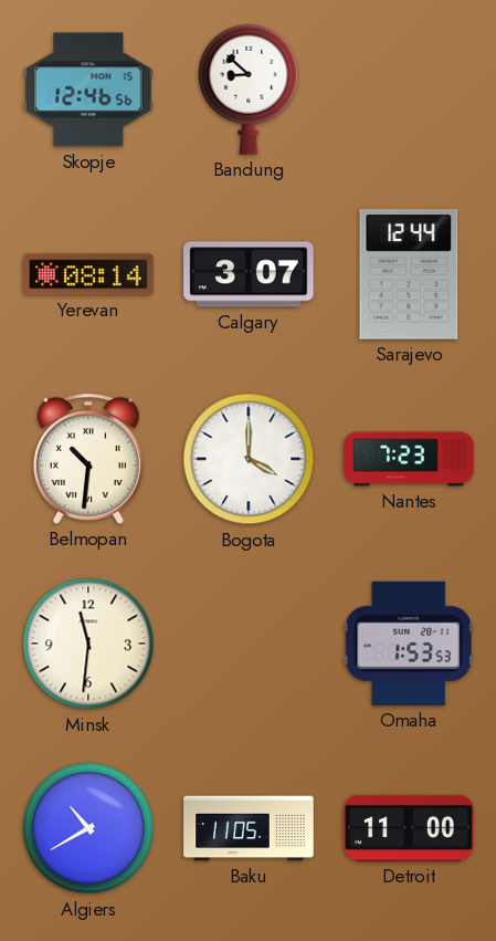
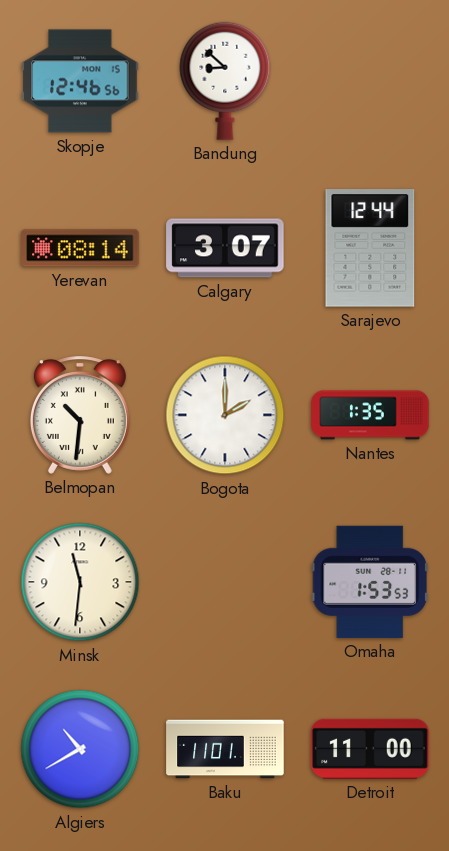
Bogota: 4:00 -> 2:00 (225, 415)
Nantes: 7:23 -> 1:35 (370, 415)
Baku: 11:05 -> 11:01 (225, 749)
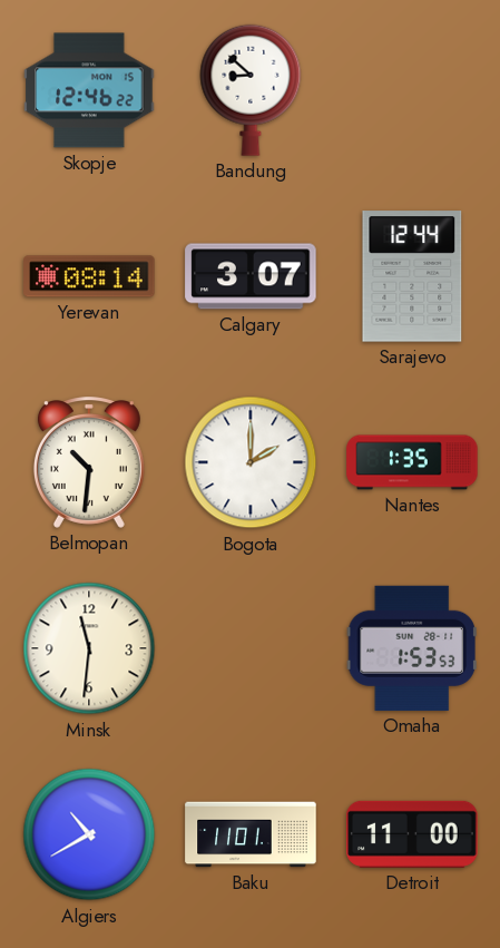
Skopje: 12:46:56 -> 12:46:22 (89, 90)
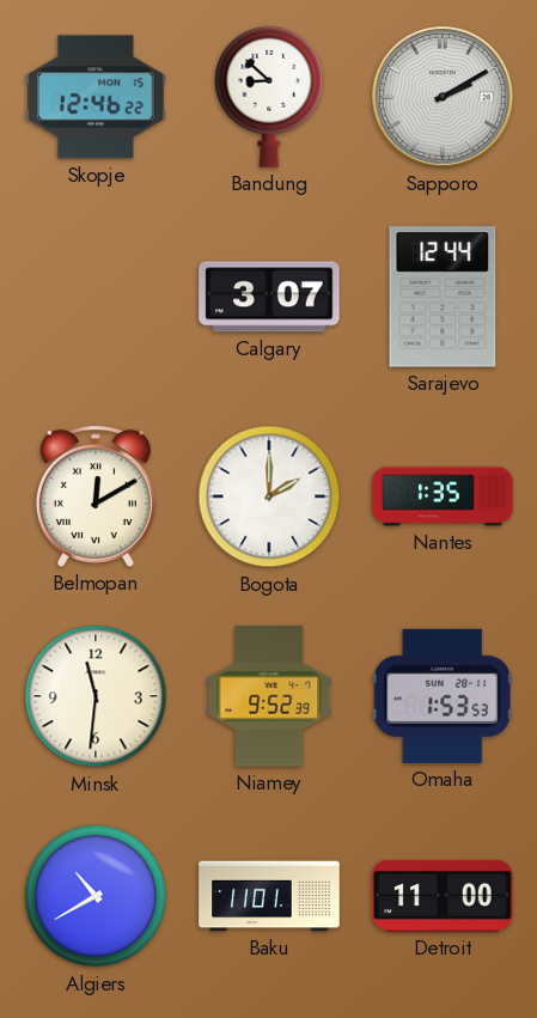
Sapporo: none -> 2:10 (443, 97)
Yerevan: 08:14 -> none (89, 276)
Belmopan: 10:31 -> 12:10 (96, 496)
Niamey: none -> 9:52 (269, 696)
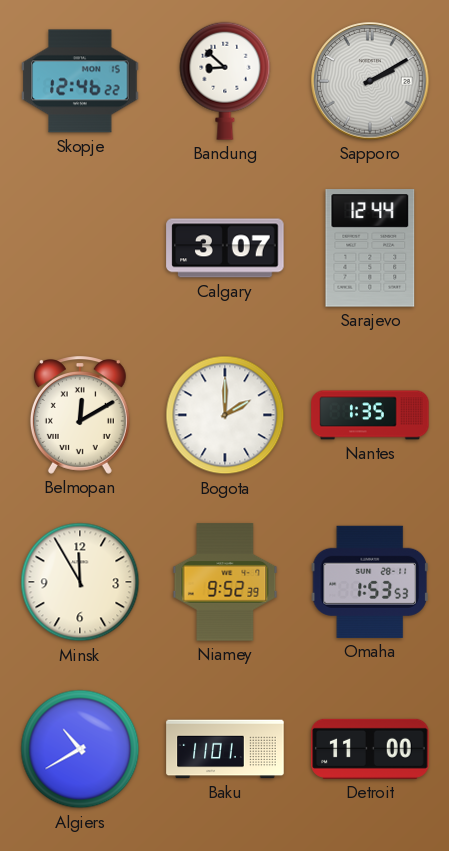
Minsk: 11:31 -> 11:55 (80, 582)
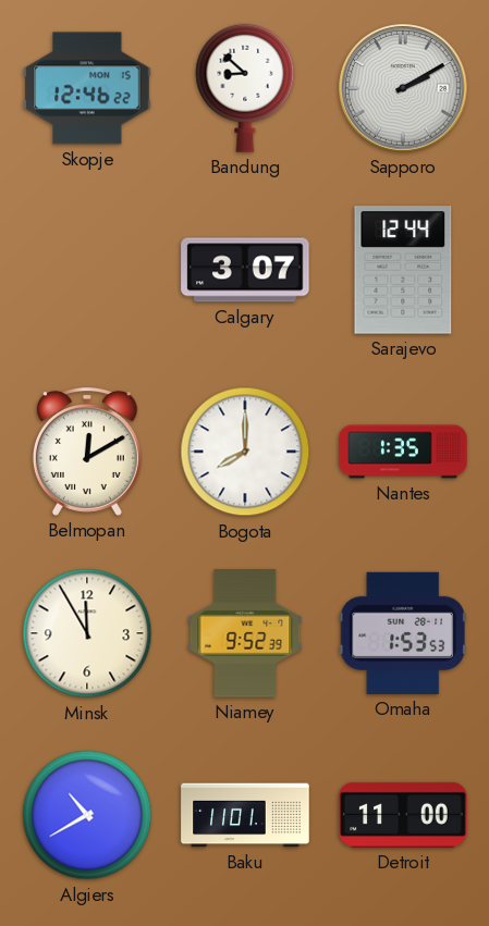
Bogota: 2:00 -> 8:00 (245, 452)
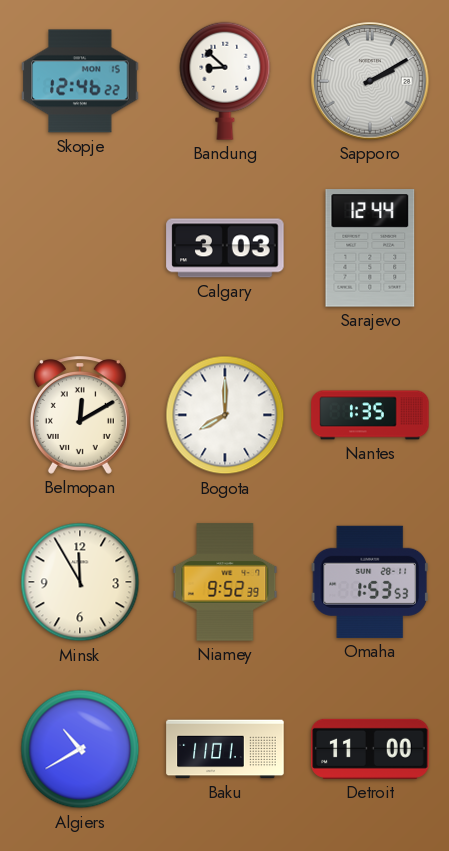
Calgary: 3:07 -> 3:03 (225, 248)
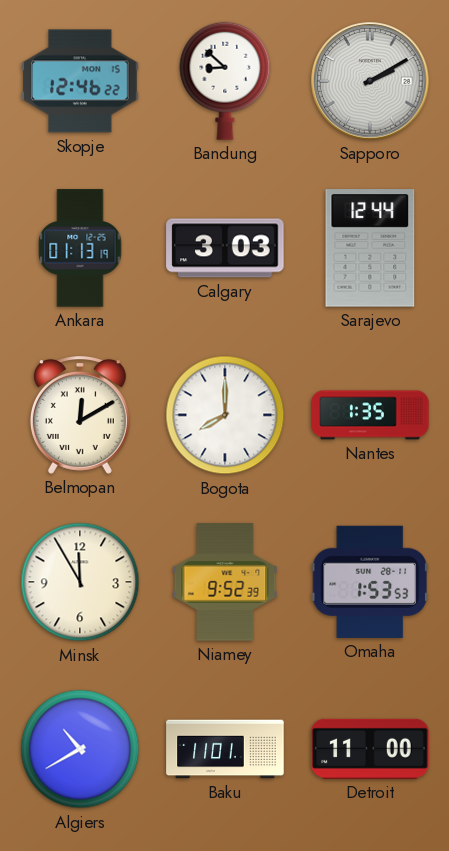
Ankara: none -> 01:13 (80, 248)
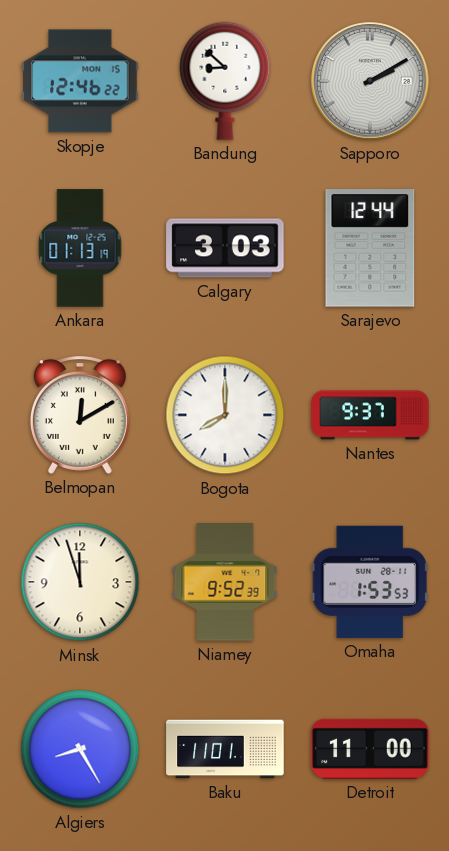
Nantes: 1:35 -> 9:37 (370, 415)
Minsk: 11:55 -> 11:57 (80, 582)
Algiers: 10:40 -> 8:25 (80, 749)
